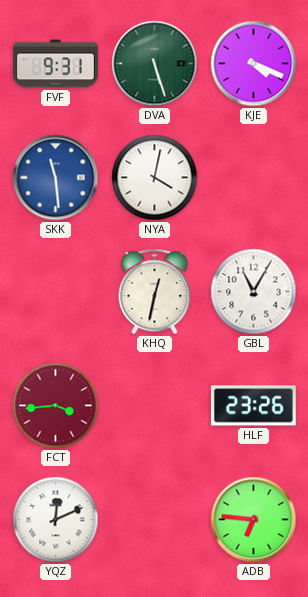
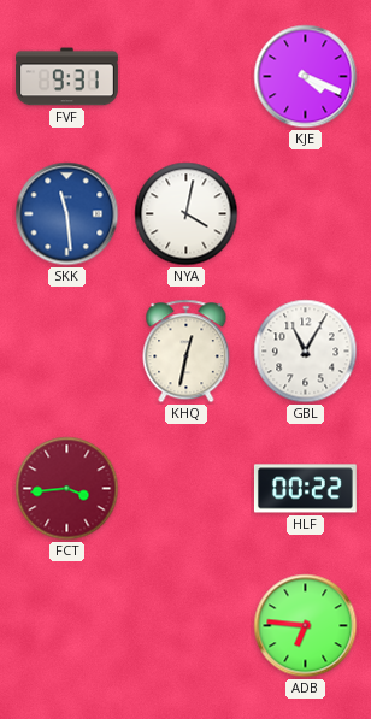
DVA: 5:27 -> none (155, 64)
HLF: 23:26 -> 00:22 (305, 489)
YQZ: 12:11 -> none (56, 520)
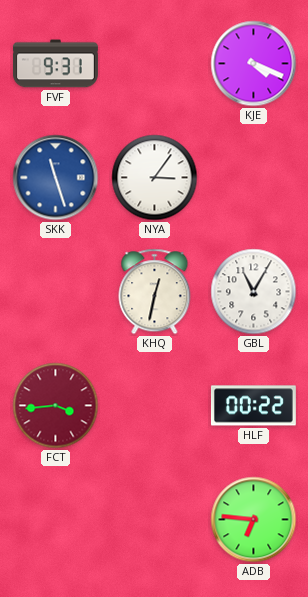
SKK: 11:29 -> 11:27 (56, 178)
NYA: 4:02 -> 3:06 (155, 178)
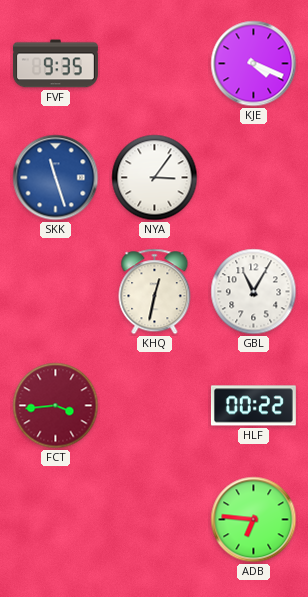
FVF: 9:31 -> 9:35 (55, 64)
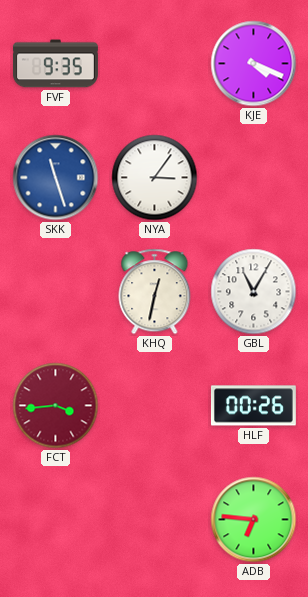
HLF: 00:22 -> 00:26 (253, 406)
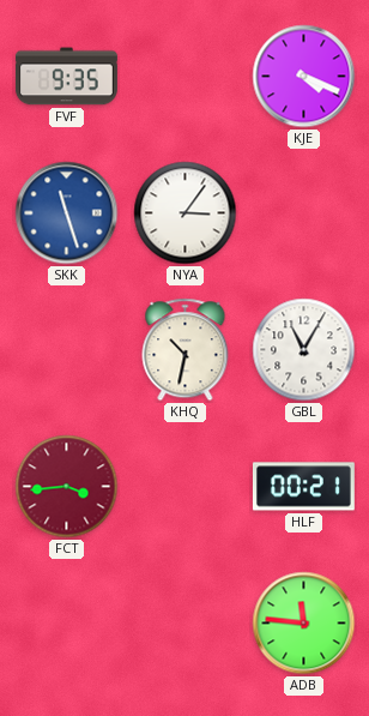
KHQ: 12:32 -> 10:32 (186, 350)
HLF: 00:26 -> 00:21 (303, 487)
ADB: 6:46 -> 11:46 (304, 624)
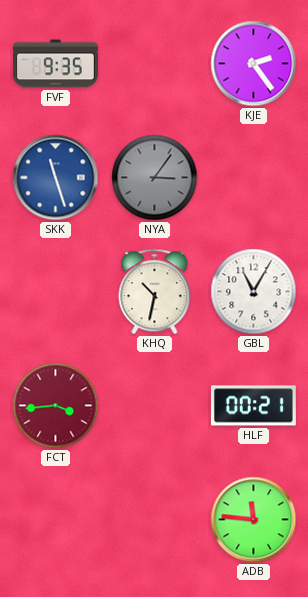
KJE: 4:19 -> 2:24 (254, 64)
NYA dial: white -> grey (155, 178)
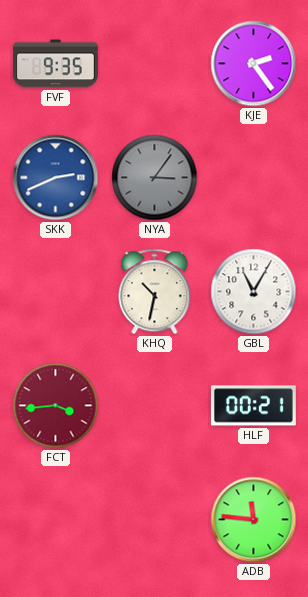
SKK: 11:27 -> 2:41 (56, 178)
